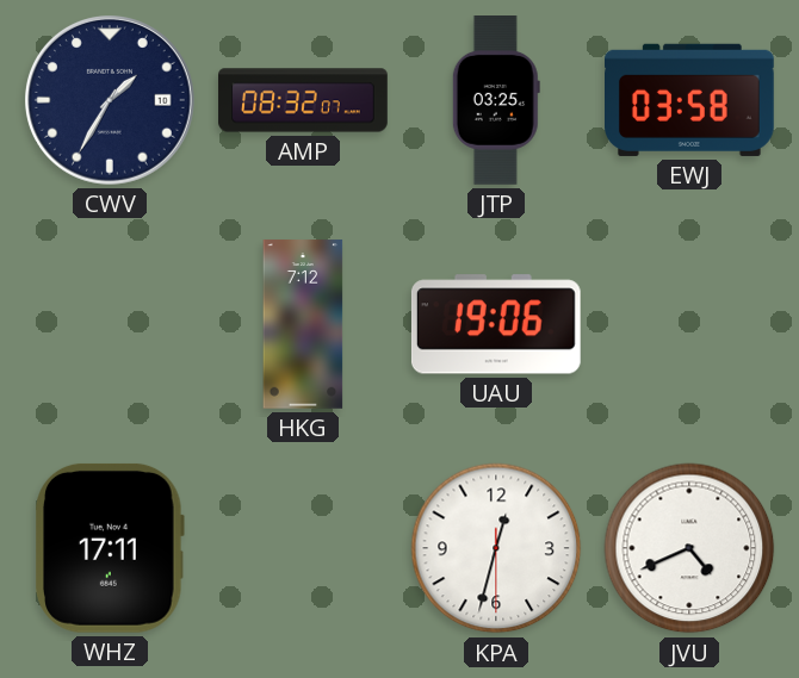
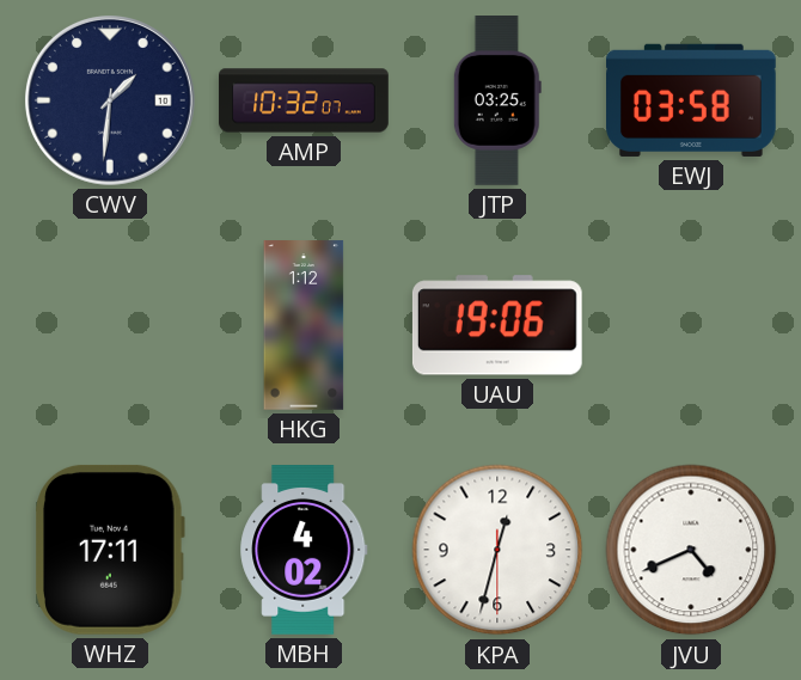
CWV: 1:35 -> 1:31 (110, 100)
AMP: 08:32 -> 10:32 (304, 100)
HKG: 7:12 -> 1:12 (304, 325)
MBH: none -> 4:02 (304, 551)
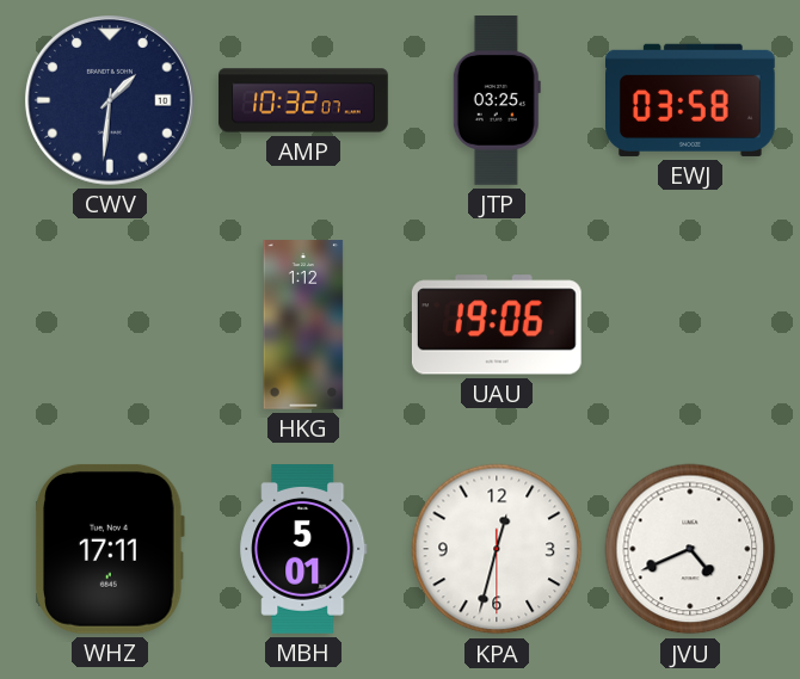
MBH: 4:02 -> 5:01 (303, 550)
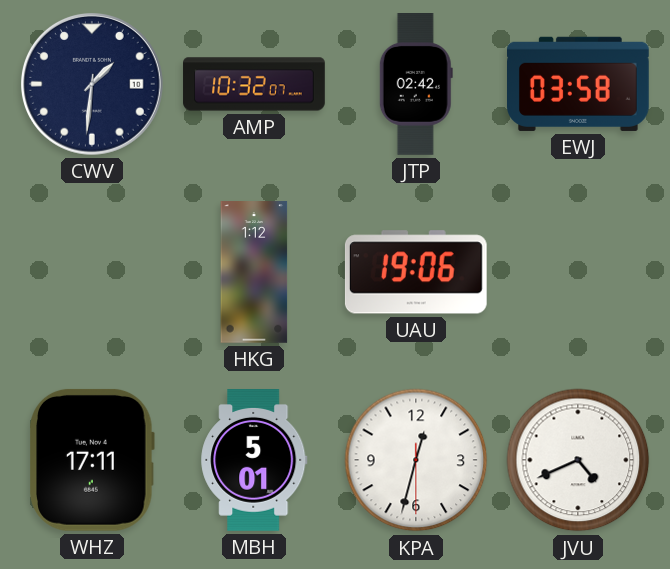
JTP: 03:25 -> 02:42 (416, 85)
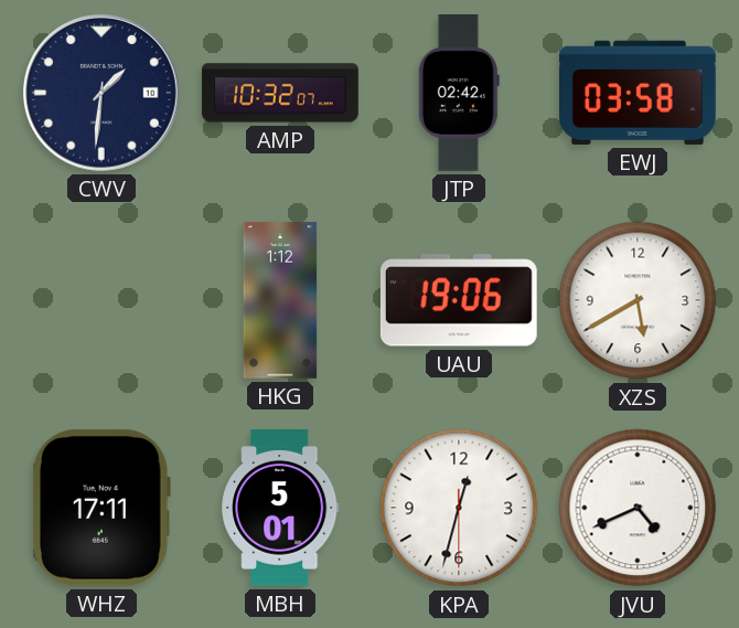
XZS: none -> 5:40 (638, 300)
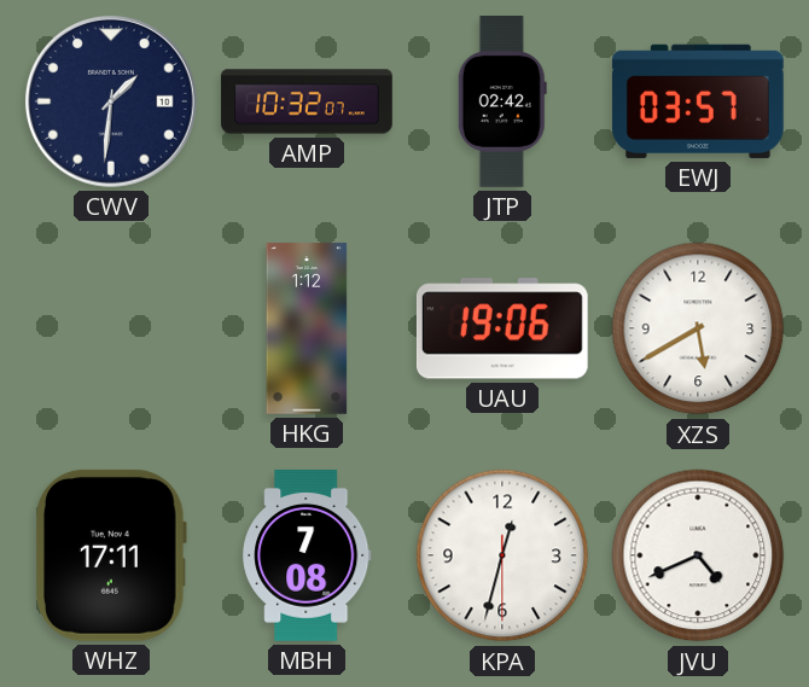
EWJ: 03:58 -> 03:57 (699, 101)
MBH: 5:01 -> 7:08 (307, 557)
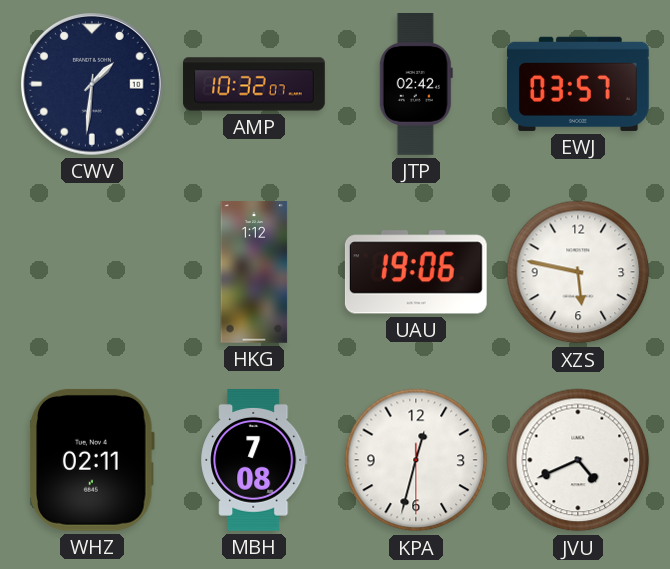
XZS: 5:40 -> 5:47 (578, 272)
WHZ: 17:11 -> 02:11 (92, 460)
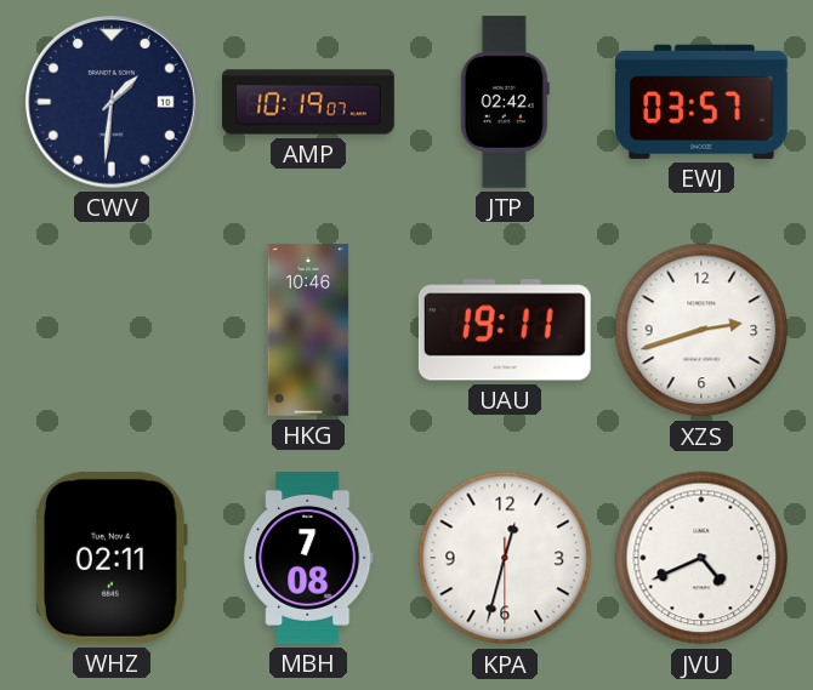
AMP: 10:32 -> 10:19 (308, 102)
HKG: 1:12 -> 10:46 (308, 330)
UAU: 19:06 -> 19:11 (505, 330)
XZS: 5:47 -> 2:42 (701, 330)
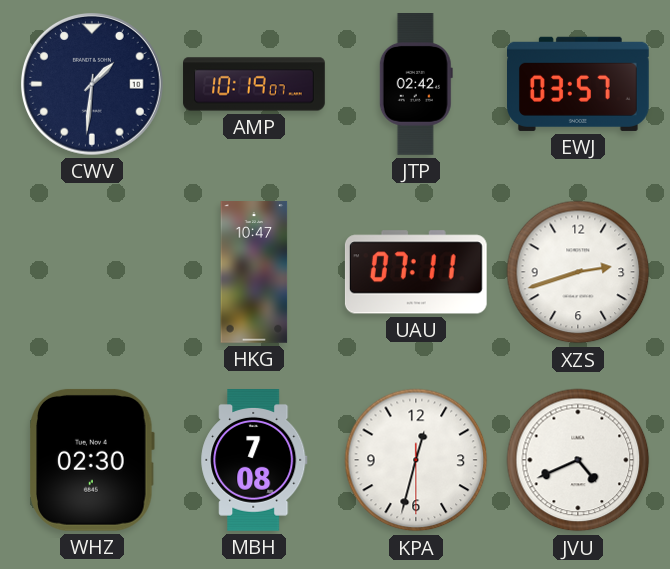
HKG: 10:46 -> 10:47 (254, 272)
UAU: 19:11 -> 07:11 (416, 272)
WHZ: 02:11 -> 02:30 (92, 460)
